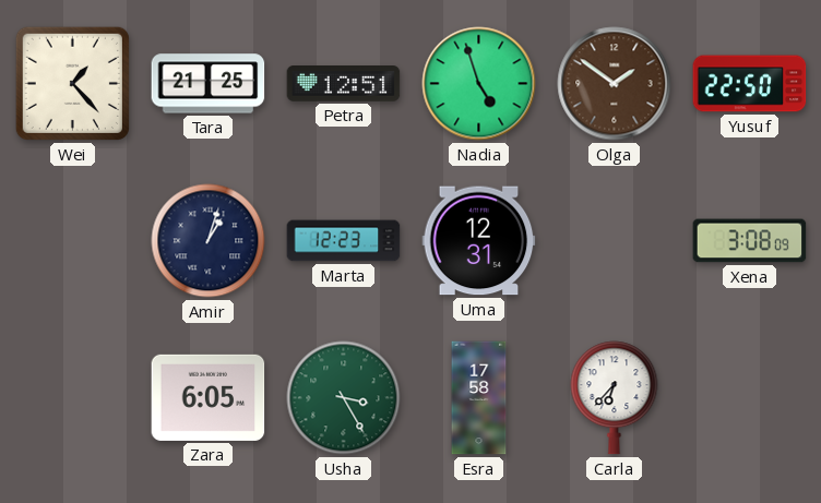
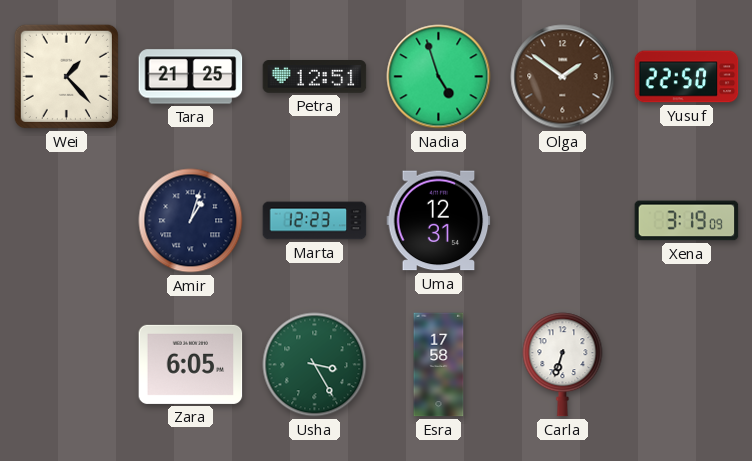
Xena: 3:08 -> 3:19 (687, 221)
Carla: 6:37 -> 6:33 (563, 365)
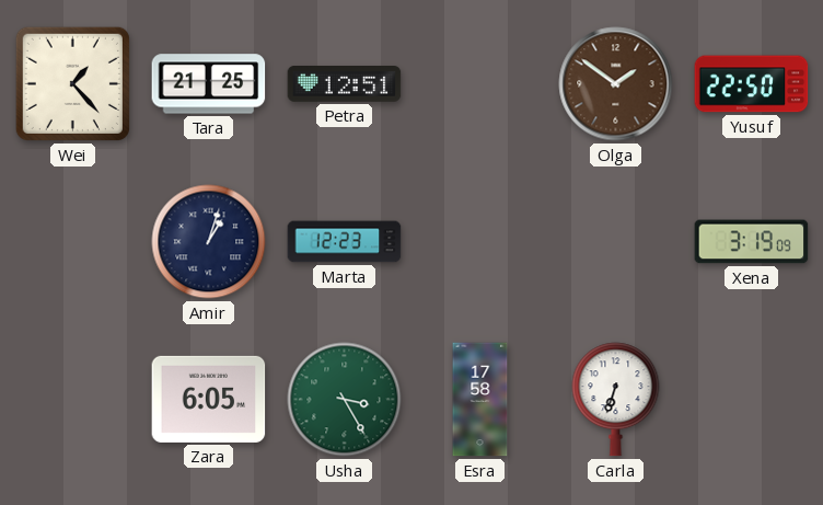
Nadia: 4:57 -> none (439, 77)
Uma: 12:31 -> none (439, 221)
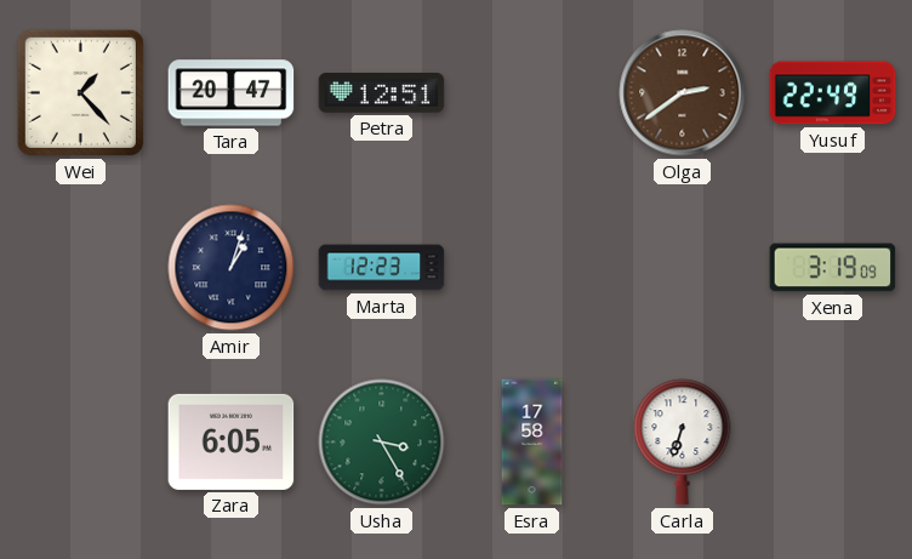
Tara: 21:25 -> 20:47 (232, 93)
Olga: 1:51 -> 2:39 (683, 93)
Yusuf: 22:50 -> 22:49 (833, 93)
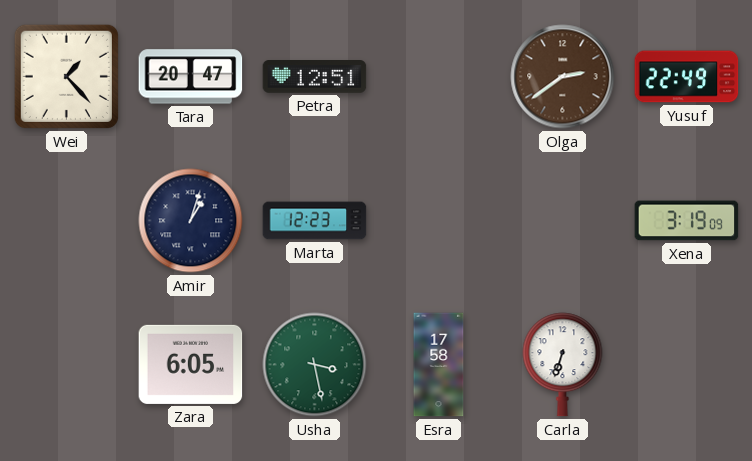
Usha: 3:25 -> 3:28 (315, 365)
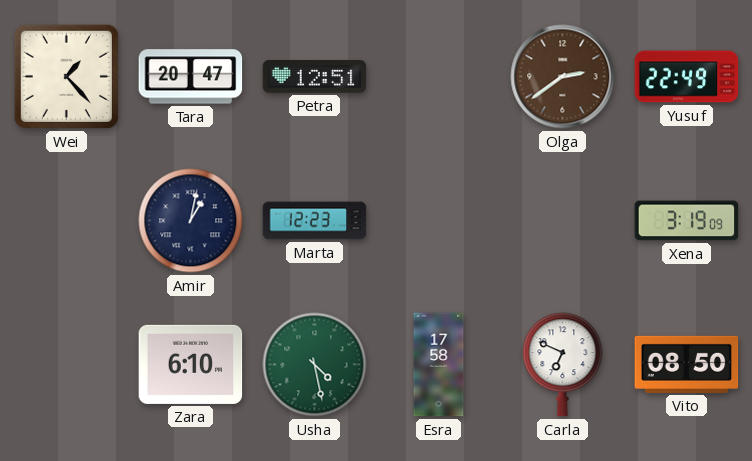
Amir: 1:03 -> 1:02 (191, 221)
Zara: 6:05 -> 6:10 (191, 364)
Usha: 3:28 -> 4:28 (315, 365)
Carla: 6:33 -> 6:49 (563, 365)
Vito: none -> 08:50 (687, 364)
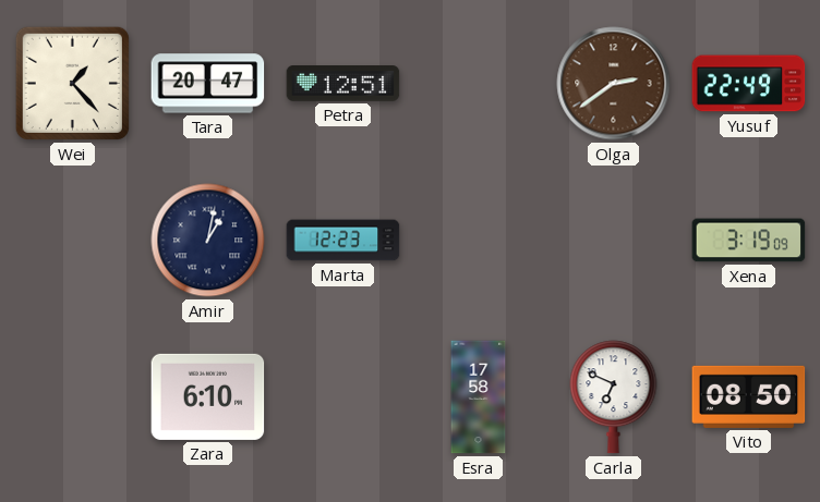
Usha: 4:28 -> none (315, 365)
